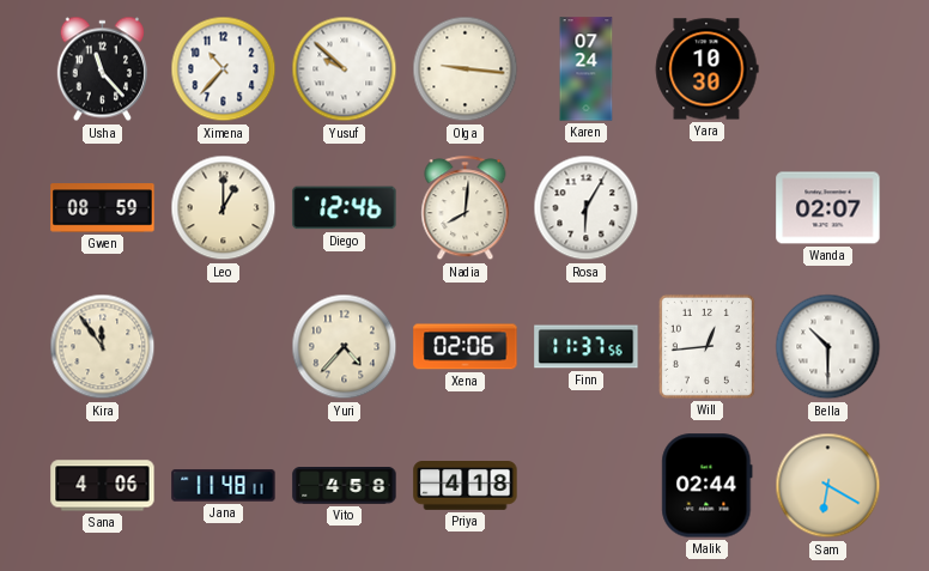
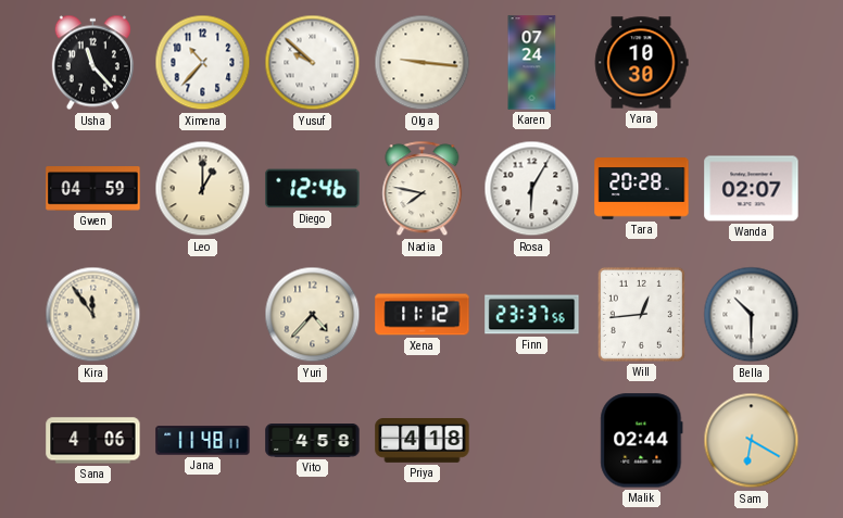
Gwen: 08:59 -> 04:59 (93, 189)
Nadia: 8:01 -> 7:47 (423, 189)
Tara: none -> 20:28 (642, 189)
Xena: 02:06 -> 11:12 (423, 315)
Finn: 11:37 -> 23:37 (532, 315)
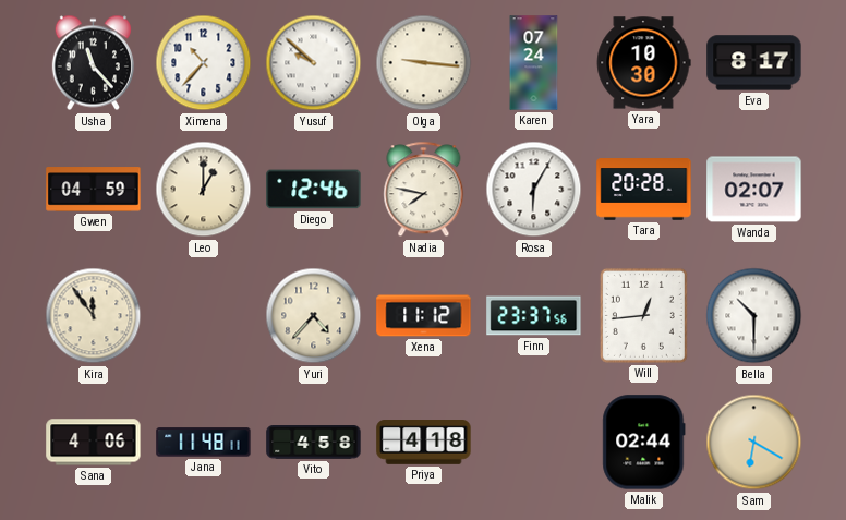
Eva: none -> 8:17 (754, 63)
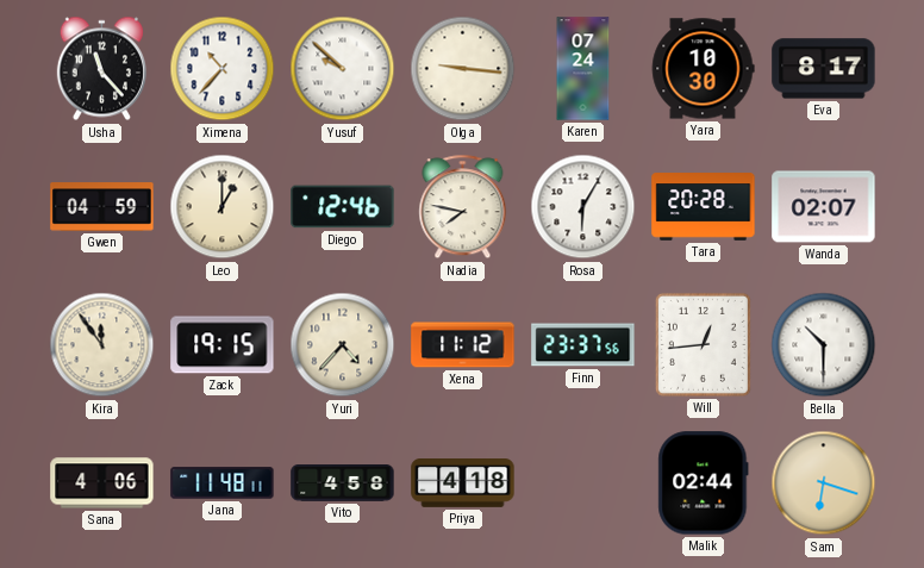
Zack: none -> 19:15 (223, 345)
Sam: 6:20 -> 6:18 (824, 483)
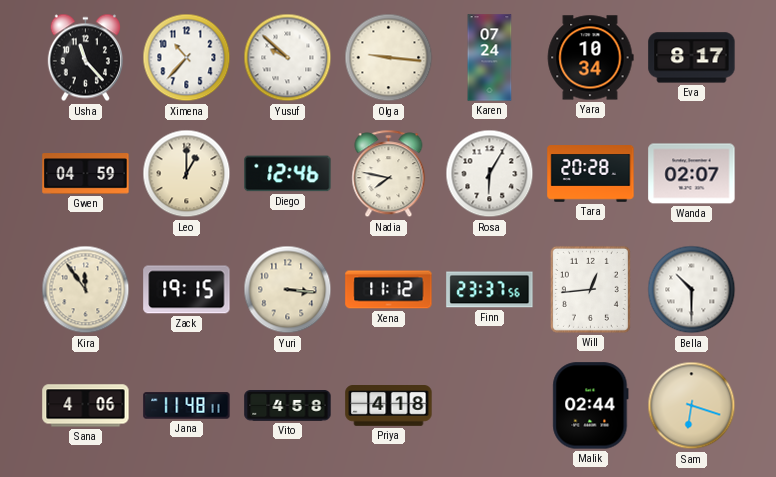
Yara: 10:30 -> 10:34 (590, 58)
Yuri: 4:37 -> 3:16 (288, 290)
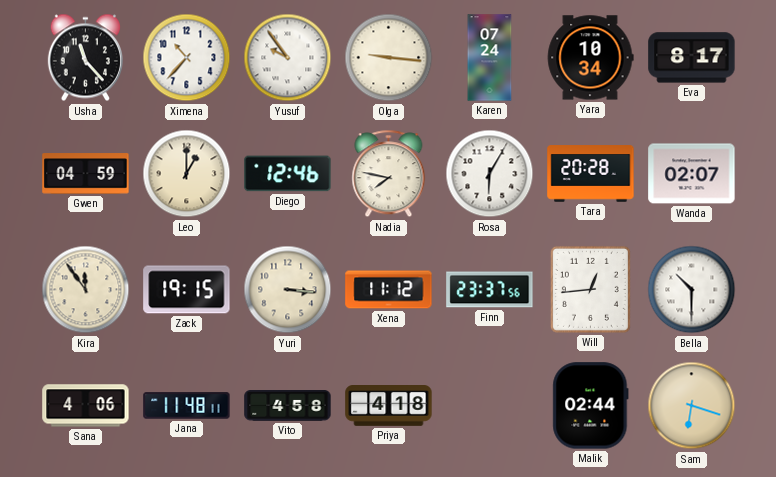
Yusuf: 9:52 -> 9:54 (288, 58)
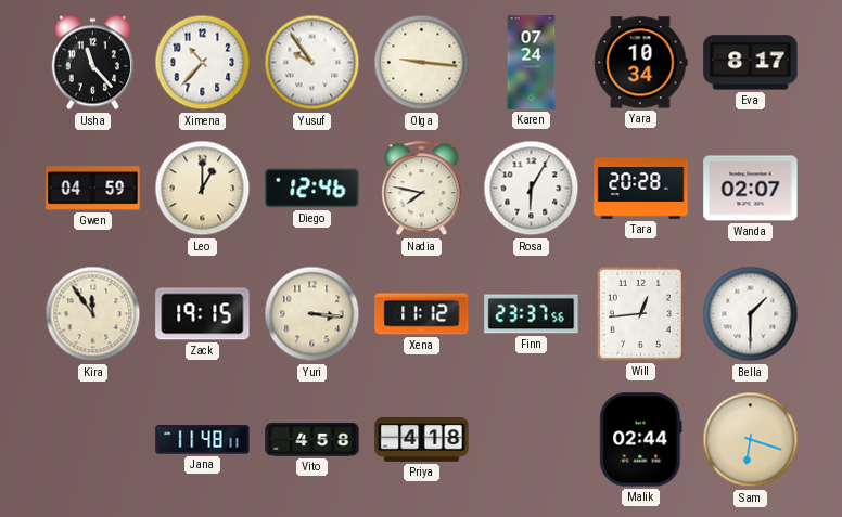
Bella: 10:30 -> 1:30 (751, 314)
Sana: 4:06 -> none (86, 406)
